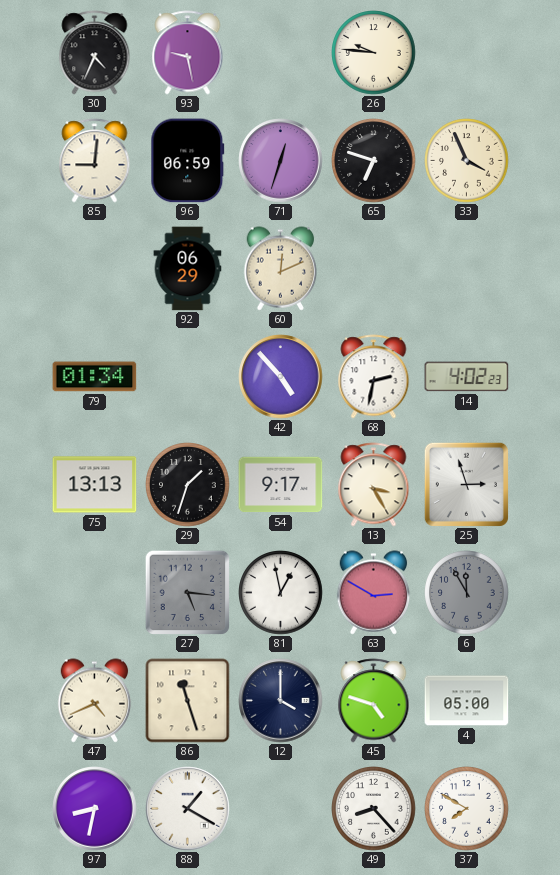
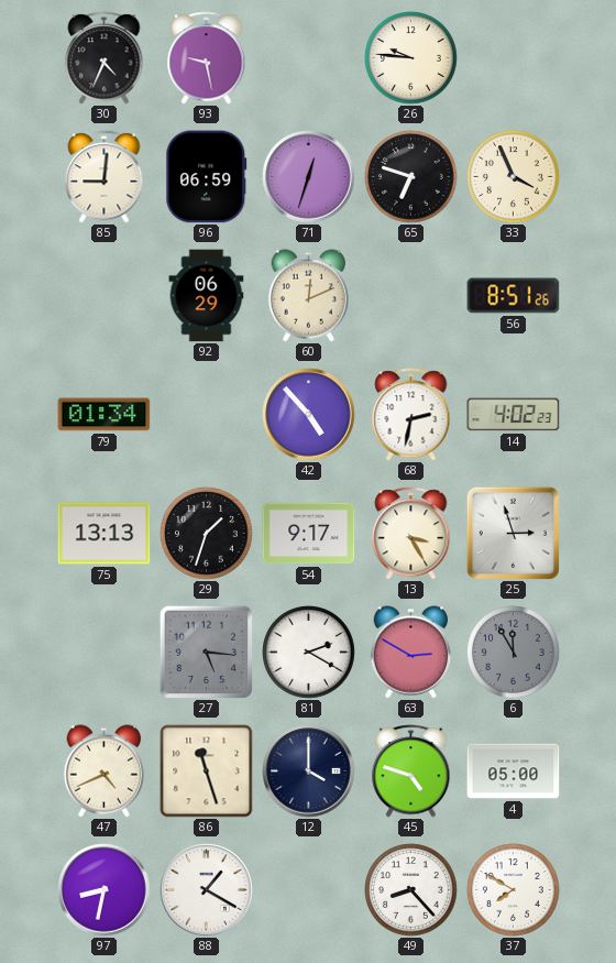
56: none -> 8:51 (514, 296)
81: 12:58 -> 2:20 (309, 653)
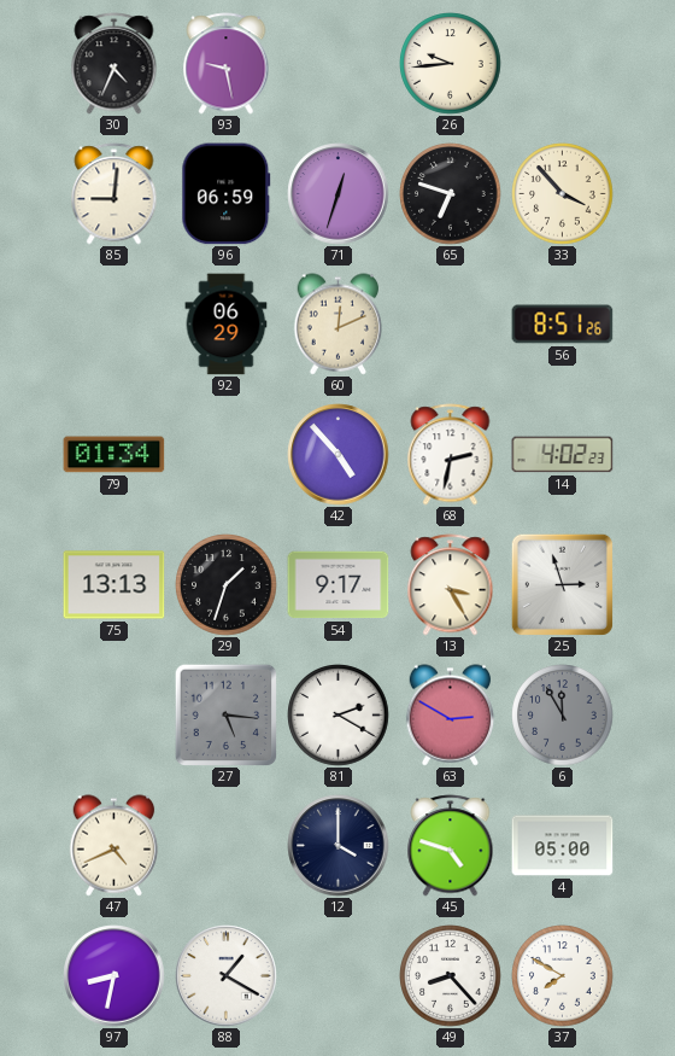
26: 9:46 -> 9:44 (451, 64)
33: 3:56 -> 3:53 (563, 194)
86: 11:27 -> none (207, 772)
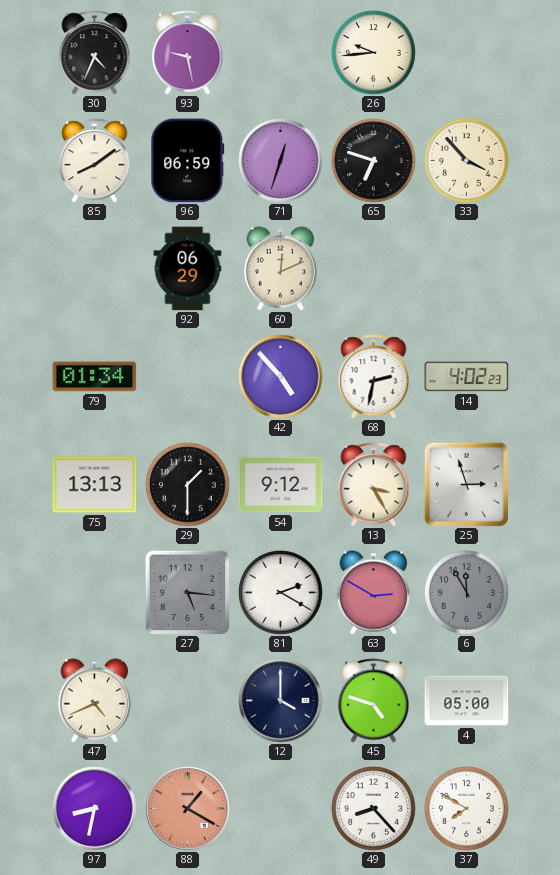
85: 9:01 -> 8:09 (95, 161)
56: 8:51 -> none (563, 325)
29: 1:33 -> 1:30 (188, 485)
54: 9:17 -> 9:12 (281, 485)
88 dial: white -> salmon (188, 809)
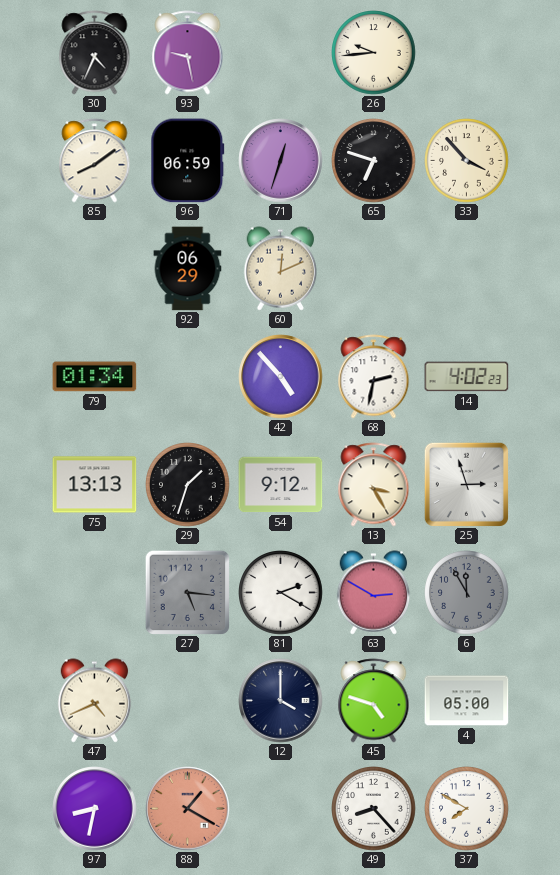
29: 1:30 -> 1:33 (188, 485)
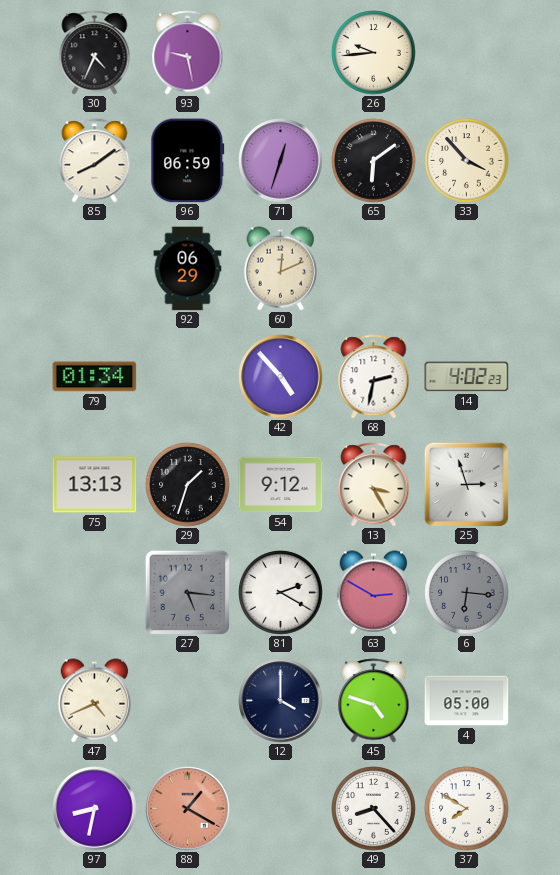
65: 6:48 -> 6:09 (374, 161)
6: 11:55 -> 6:16 (467, 593)
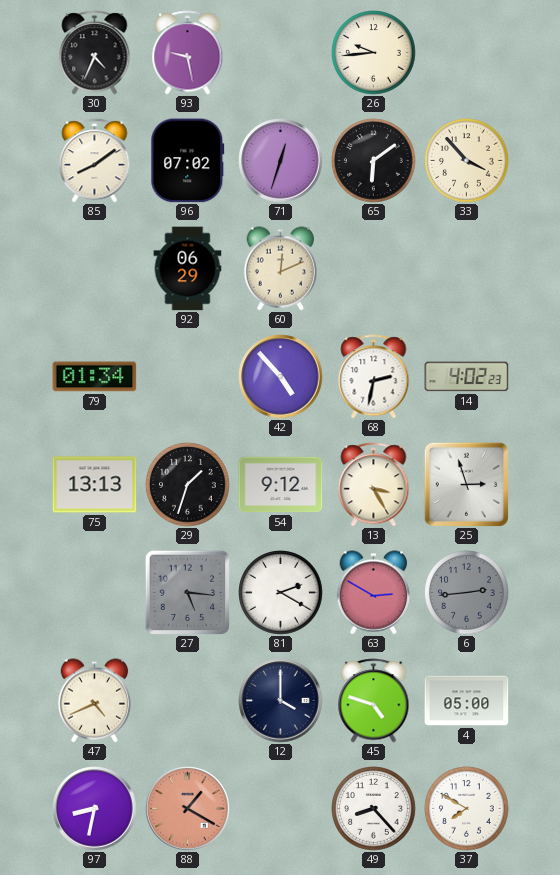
96: 06:59 -> 07:02 (188, 161)
6: 6:16 -> 2:44 (467, 593)
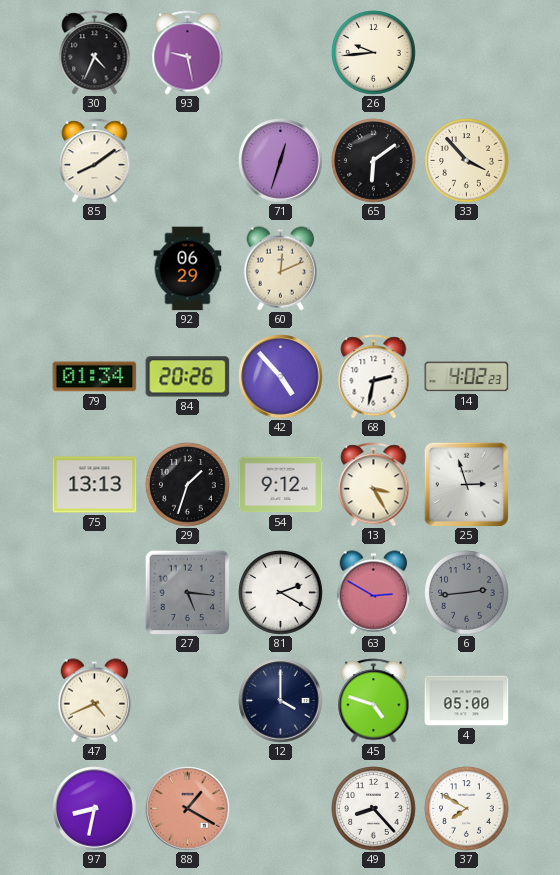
96: 07:02 -> none (188, 161)
84: none -> 20:26 (188, 377)
